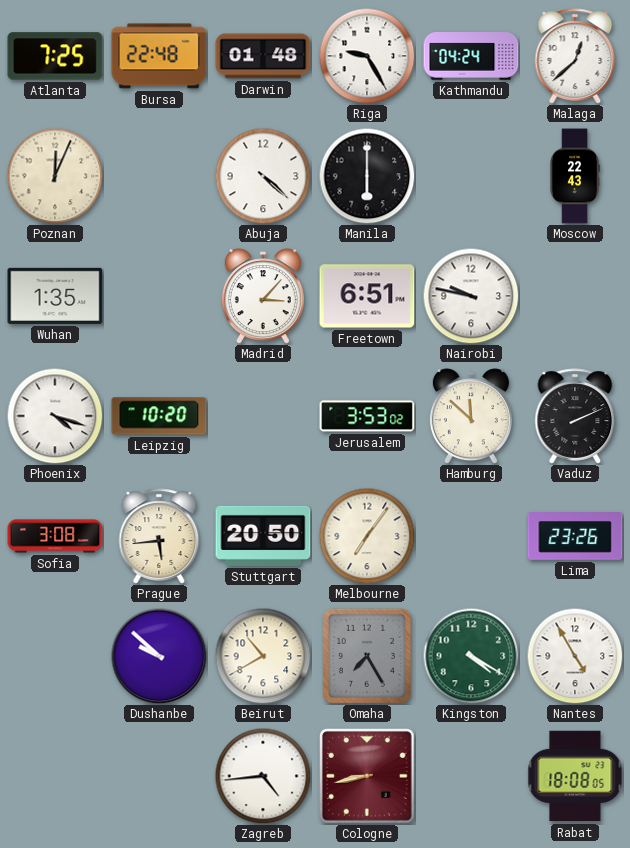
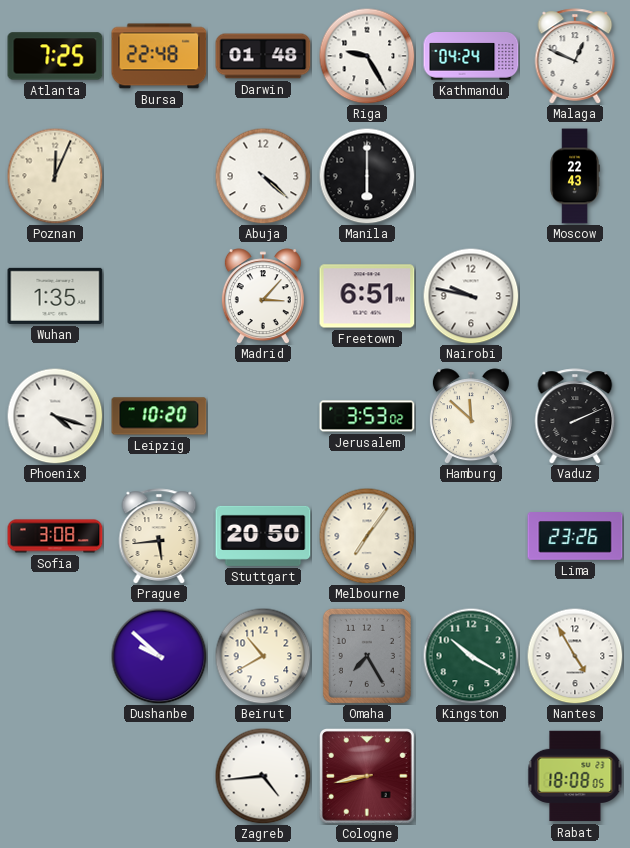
Malaga: 12:38 -> 12:49 (575, 56)
Kingston: 4:20 -> 10:20 (471, 656)
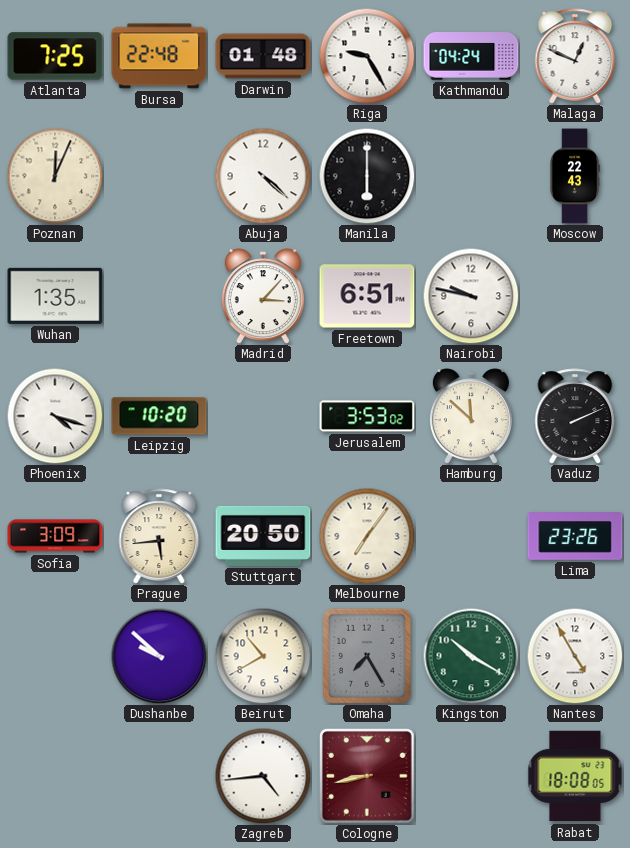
Sofia: 3:08 -> 3:09 (55, 536)
